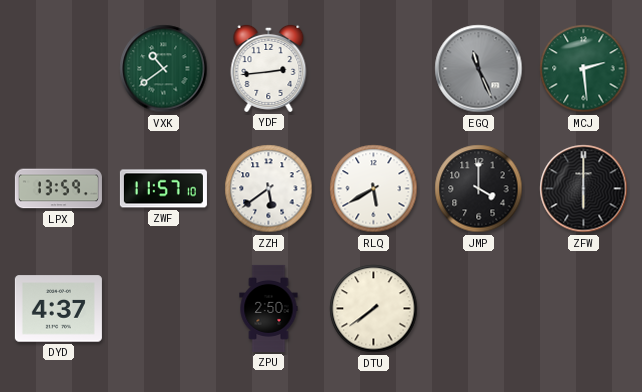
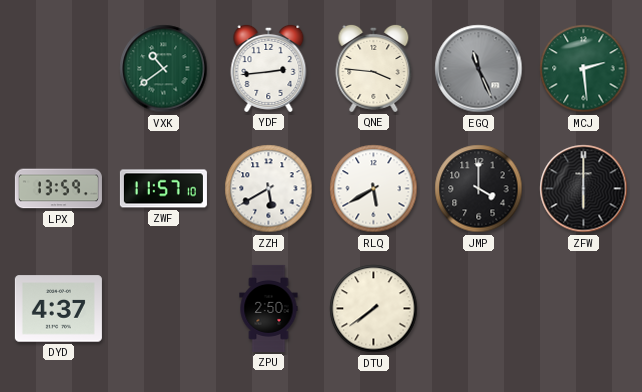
QNE: none -> 3:46 (374, 68)
ZZH: 5:39 -> 5:40 (269, 189)
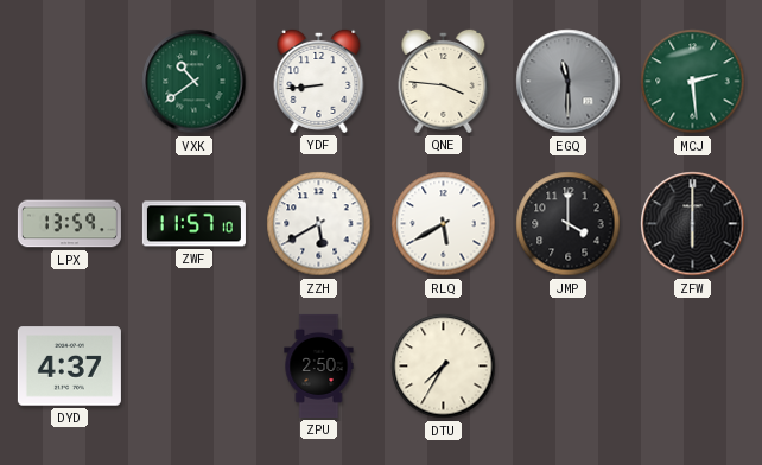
YDF: 2:44 -> 8:44 (319, 81)
EGQ: 11:26 -> 11:30 (569, 82)
DTU: 7:39 -> 7:35 (444, 367)
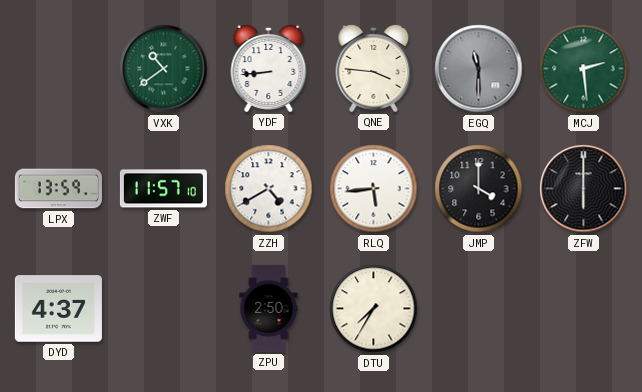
ZZH: 5:40 -> 4:40 (269, 189)
RLQ: 5:40 -> 5:44 (374, 189)
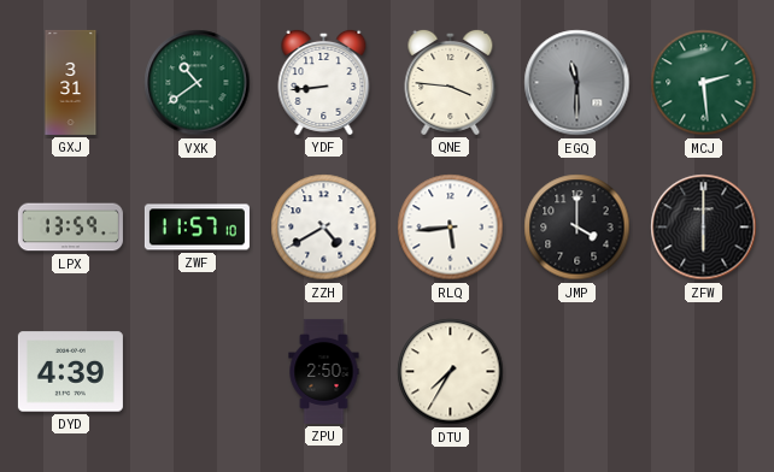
GXJ: none -> 3:31 (71, 82)
DYD: 4:37 -> 4:39 (70, 372)
